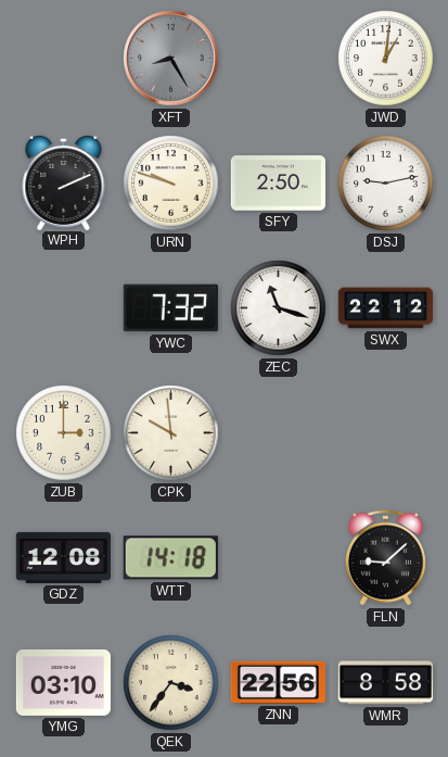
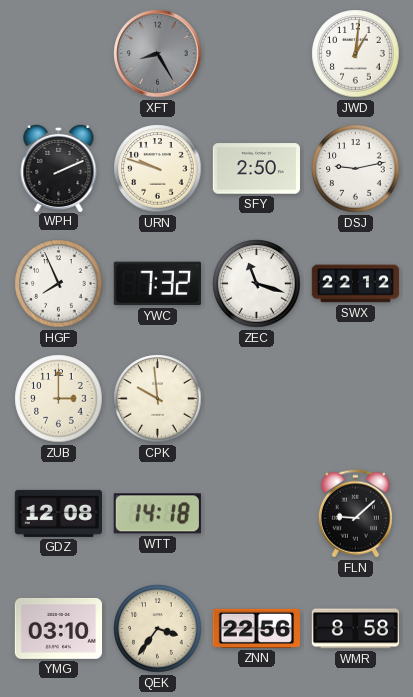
HGF: none -> 7:56 (59, 284)
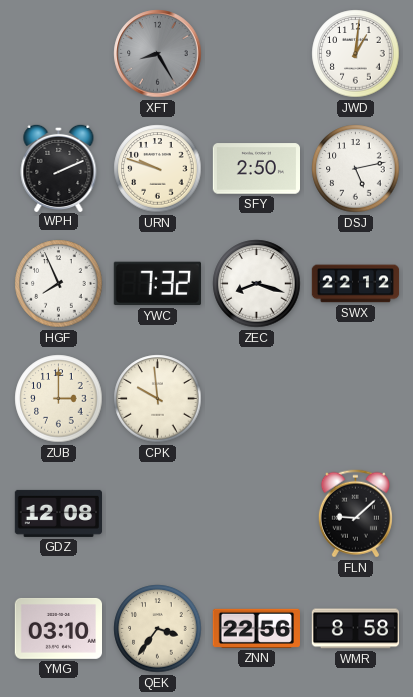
DSJ: 9:13 -> 5:13 (356, 169)
ZEC: 11:18 -> 8:18 (257, 284)
WTT: 14:18 -> none (157, 514)
